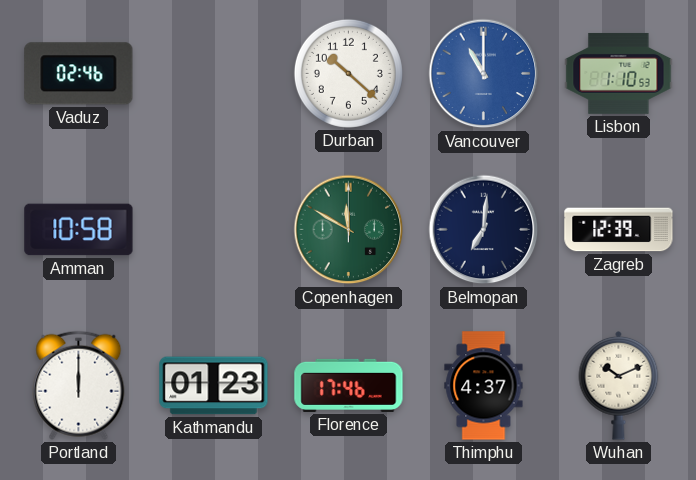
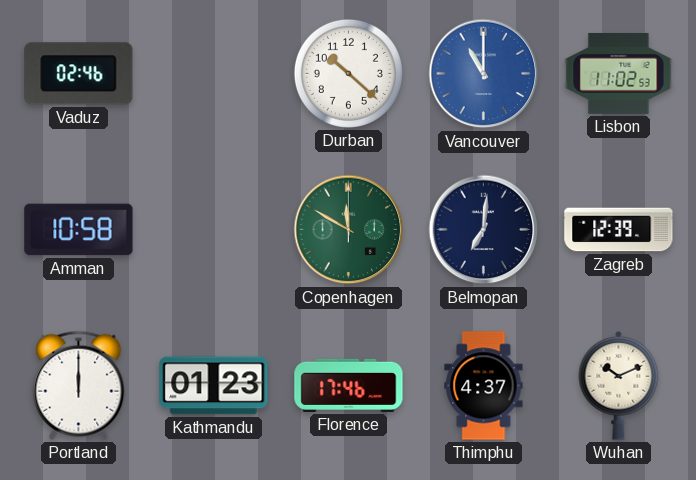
Lisbon: 1:10 -> 11:02 (619, 73)
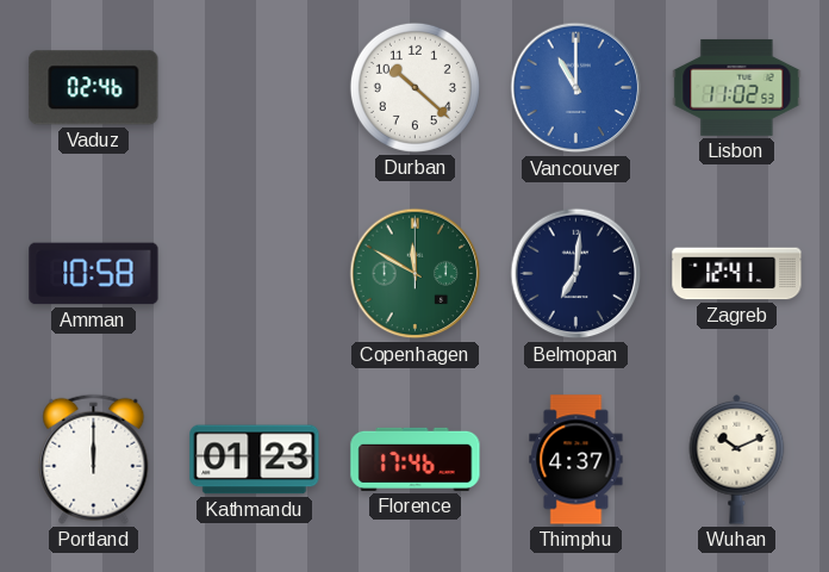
Zagreb: 12:39 -> 12:41 (737, 274)
